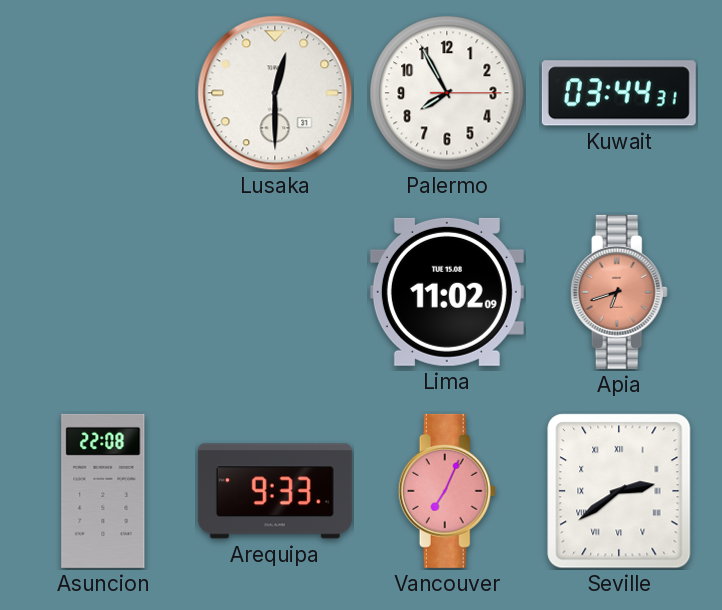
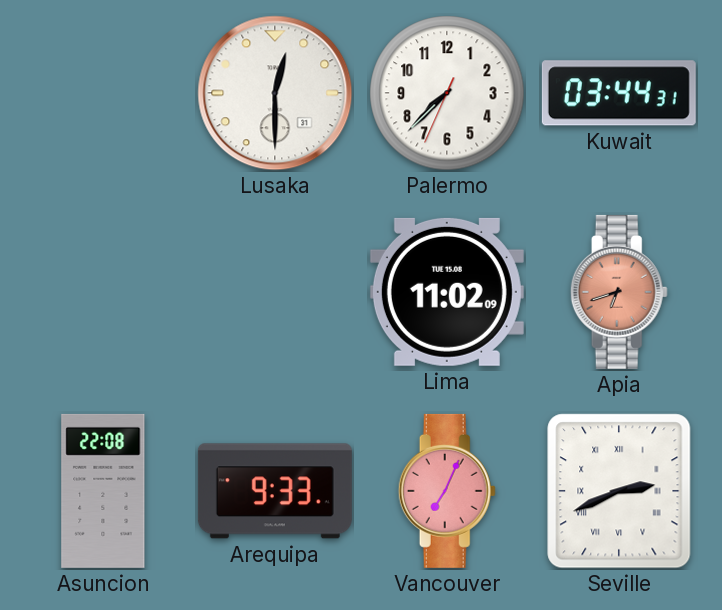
Palermo: 7:55 -> 7:37 (447, 93)
Seville: 2:39 -> 2:41 (619, 491)
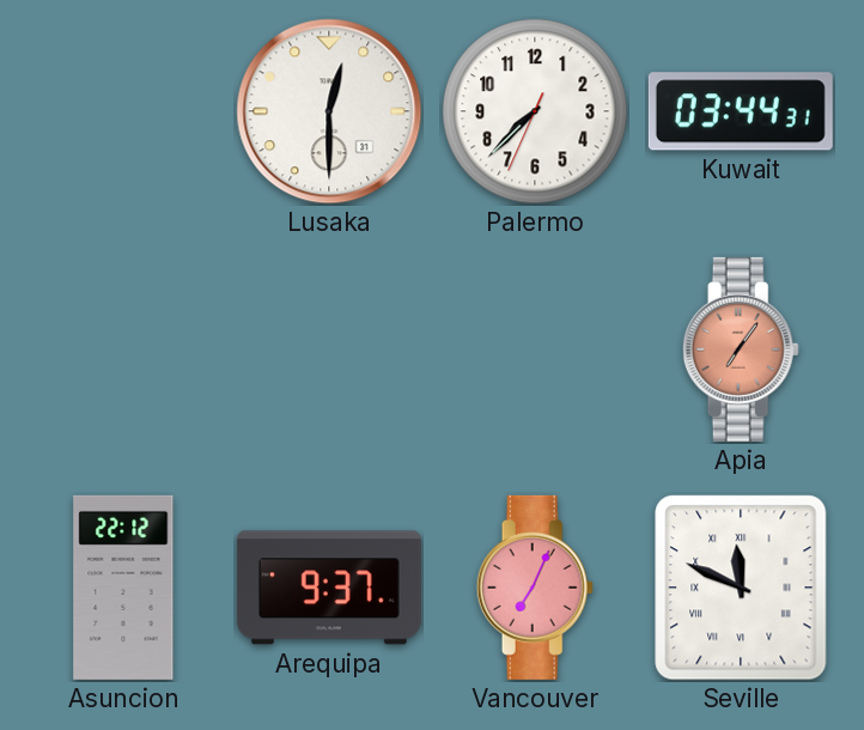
Lima: 11:02 -> none (447, 292)
Apia: 6:42 -> 7:06 (741, 349)
Asuncion: 22:08 -> 22:12 (123, 588)
Arequipa: 9:33 -> 9:37 (329, 588)
Seville: 2:41 -> 11:49 (741, 588)
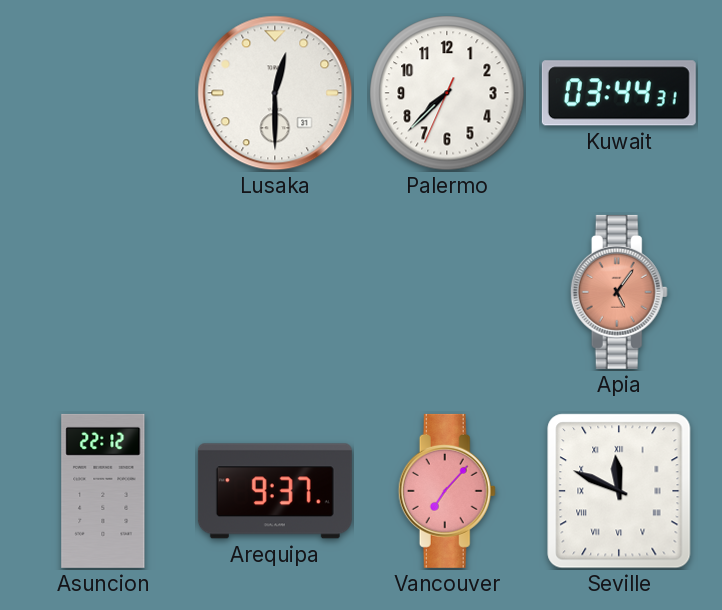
Apia: 7:06 -> 5:06 (619, 292)
Vancouver: 7:04 -> 7:07 (447, 491)
